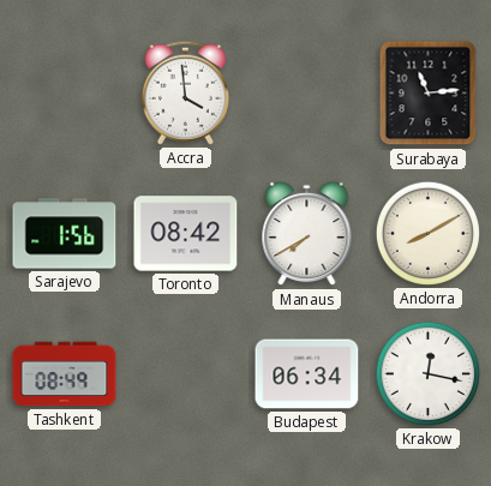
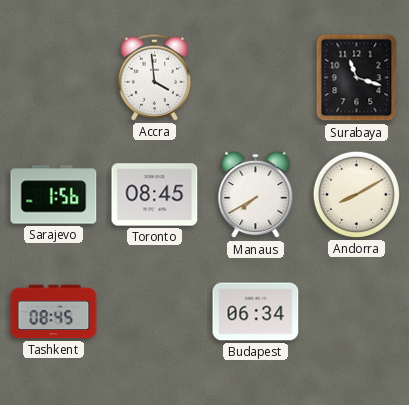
Surabaya: 11:14 -> 11:18 (357, 78)
Toronto: 08:42 -> 08:45 (155, 195)
Tashkent: 08:49 -> 08:45 (54, 312)
Krakow: 12:17 -> none (427, 373)
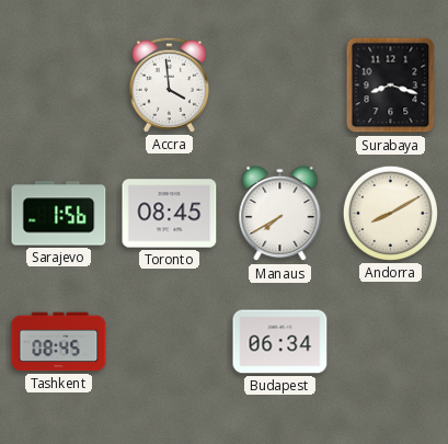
Surabaya: 11:18 -> 8:18 (391, 86)
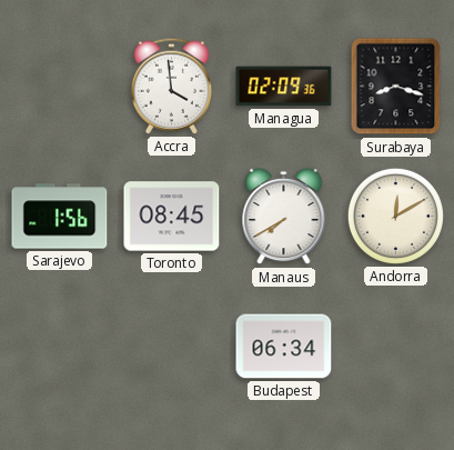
Managua: none -> 02:09 (284, 87)
Andorra: 8:10 -> 12:10 (395, 216)
Tashkent: 08:45 -> none (59, 342)
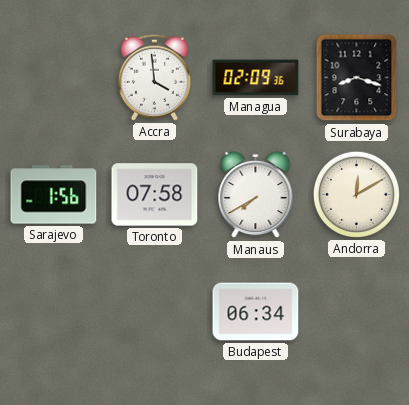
Toronto: 08:45 -> 07:58 (155, 195)
